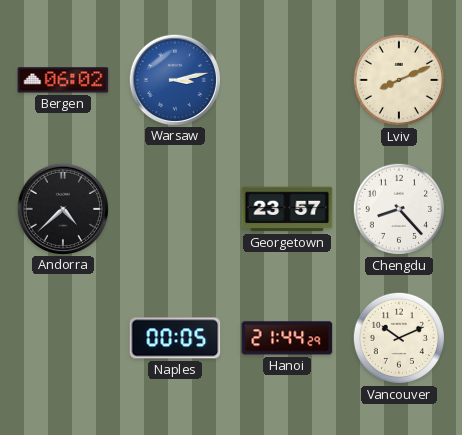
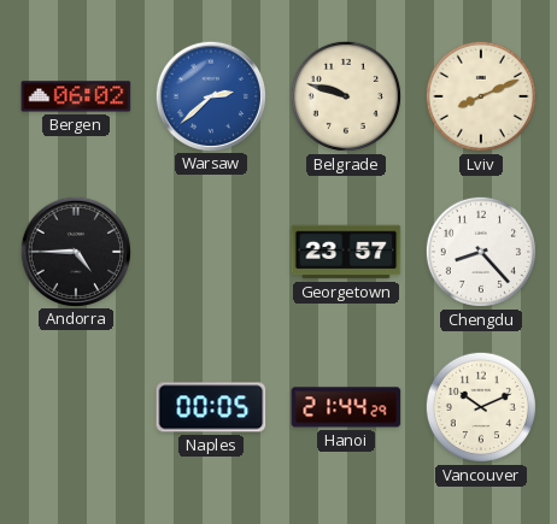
Warsaw: 3:13 -> 2:38 (210, 95)
Belgrade: none -> 9:48 (346, 96)
Andorra: 4:38 -> 4:45 (75, 251)
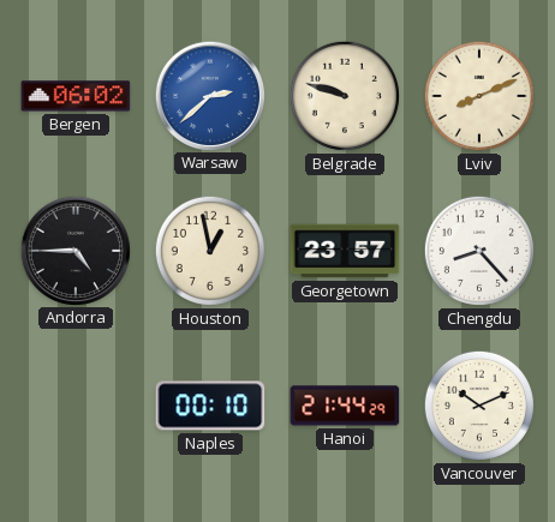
Houston: none -> 12:58 (210, 251)
Naples: 00:05 -> 00:10 (210, 406)
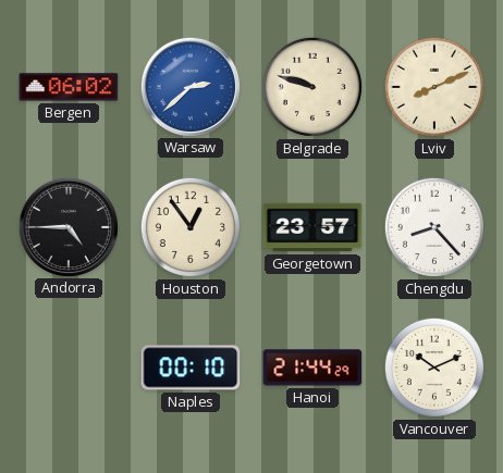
Houston: 12:58 -> 12:54 (191, 227)
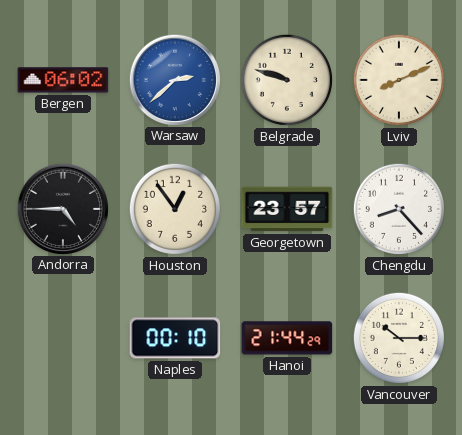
Vancouver: 10:11 -> 10:15 (399, 338)
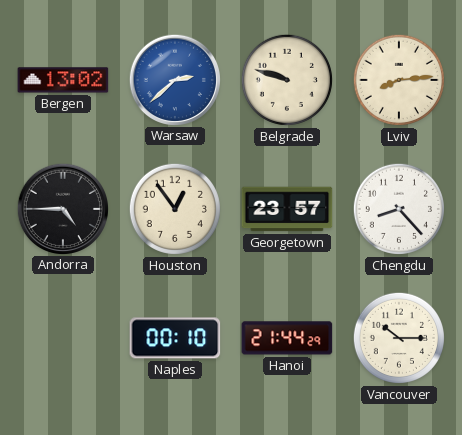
Bergen: 06:02 -> 13:02 (63, 80)
Lviv: 8:11 -> 8:14 (399, 80)
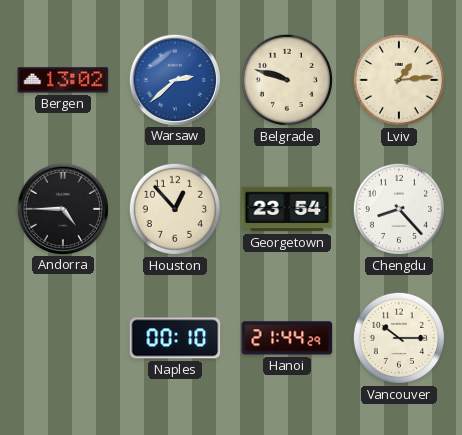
Lviv: 8:14 -> 1:14 (399, 80)
Houston: 12:54 -> 12:53 (175, 209)
Georgetown: 23:57 -> 23:54 (287, 209)
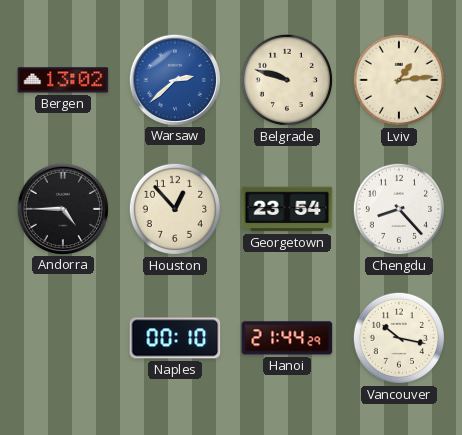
Vancouver: 10:15 -> 10:17 (399, 338)
